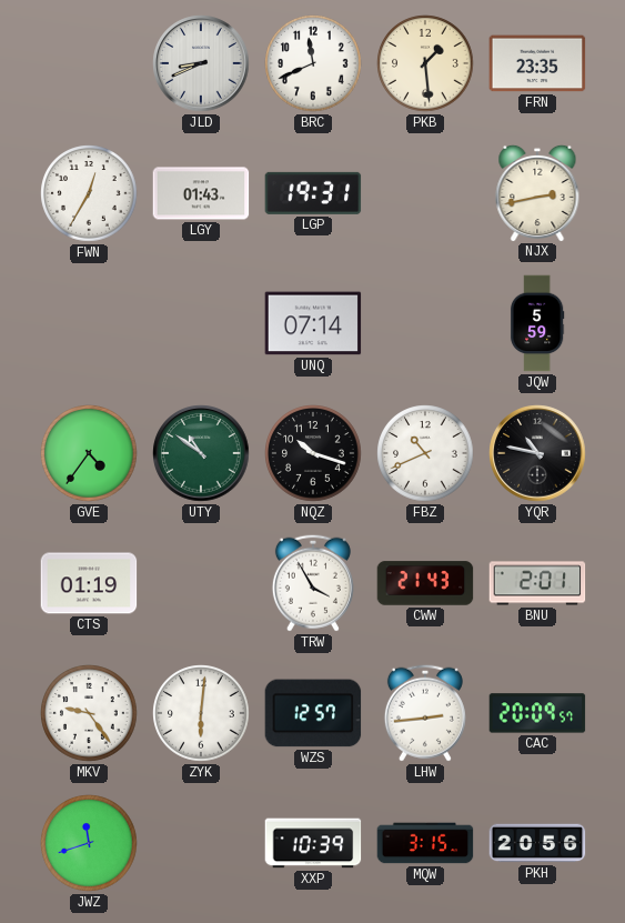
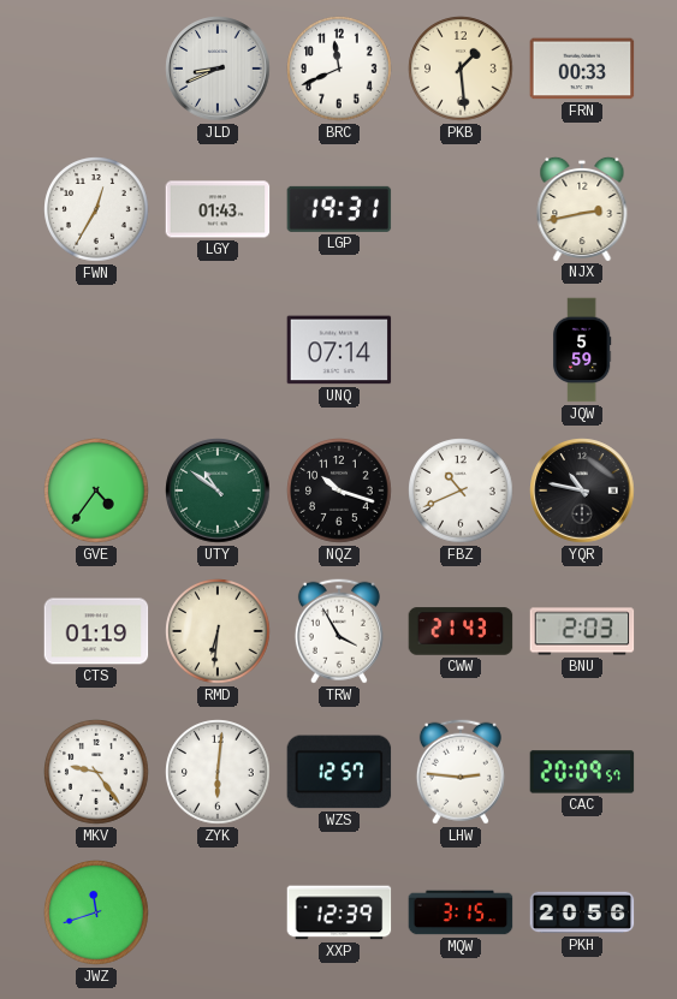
FRN: 23:35 -> 00:33 (582, 69)
RMD: none -> 6:31 (218, 631)
BNU: 2:01 -> 2:03 (582, 631)
LHW: 2:44 -> 2:46 (461, 772)
XXP: 10:39 -> 12:39 (339, 912)
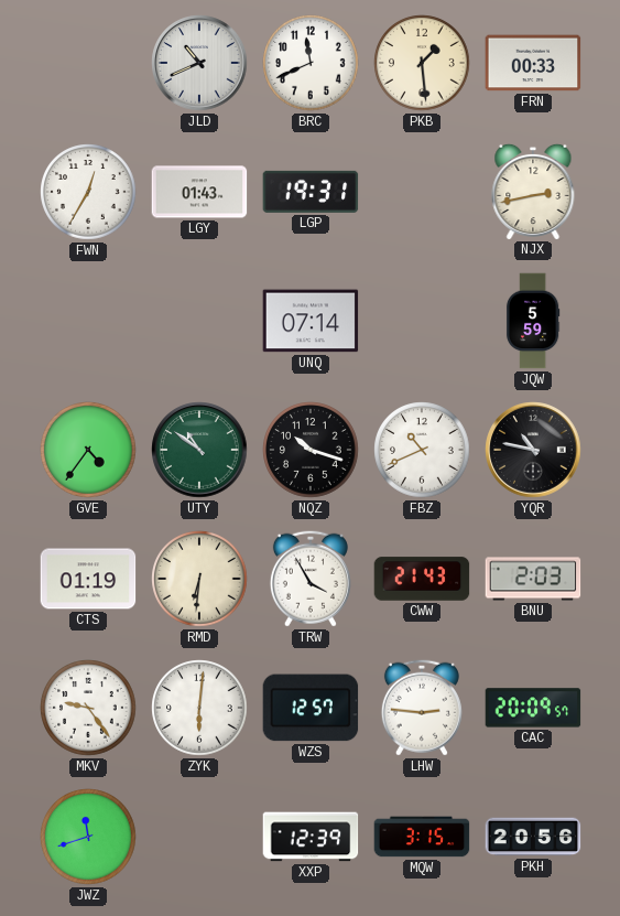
JLD: 8:41 -> 10:41 (199, 63)
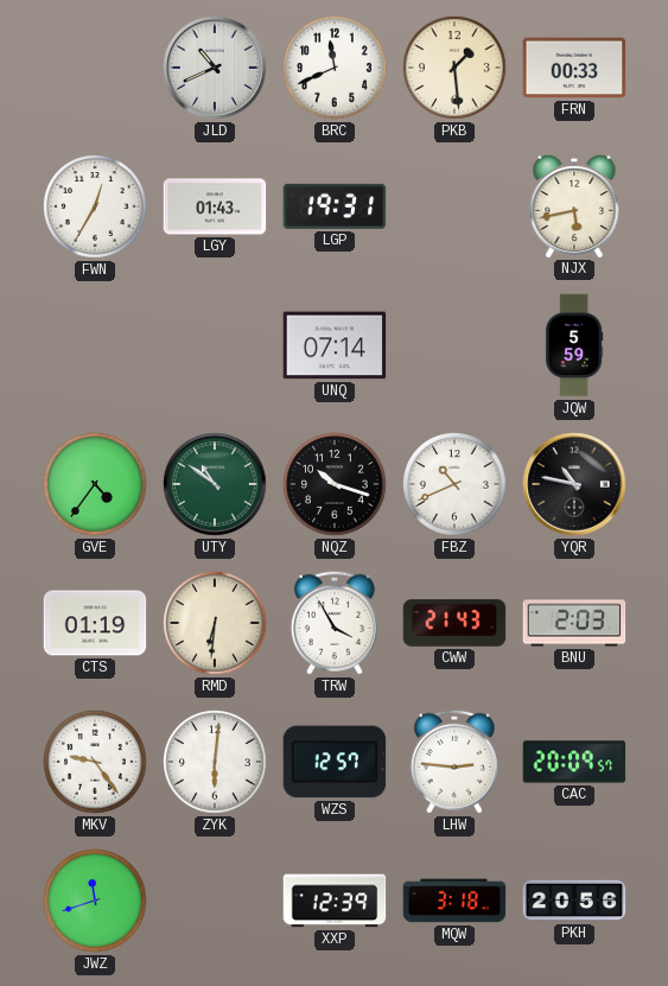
NJX: 2:43 -> 5:43 (574, 205)
MQW: 3:15 -> 3:18 (454, 901)
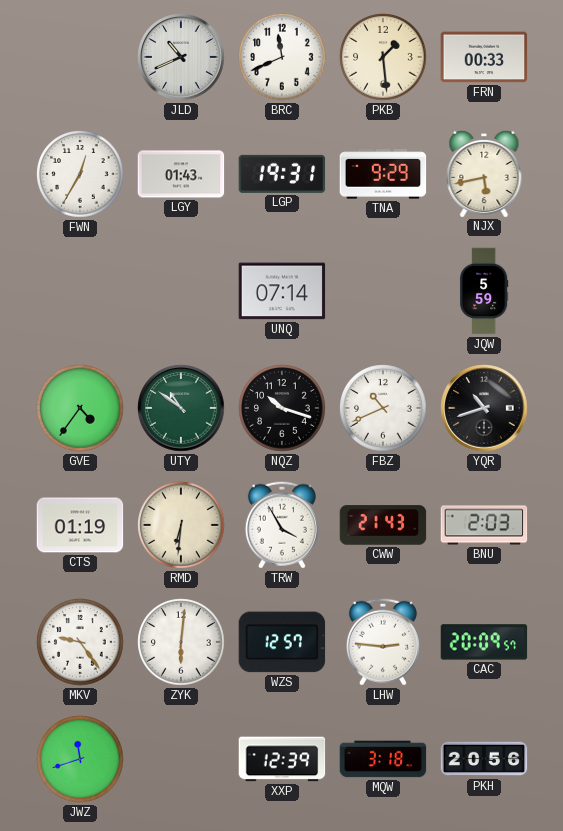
TNA: none -> 9:29 (383, 174)
YQR: 10:47 -> 10:42 (484, 408)
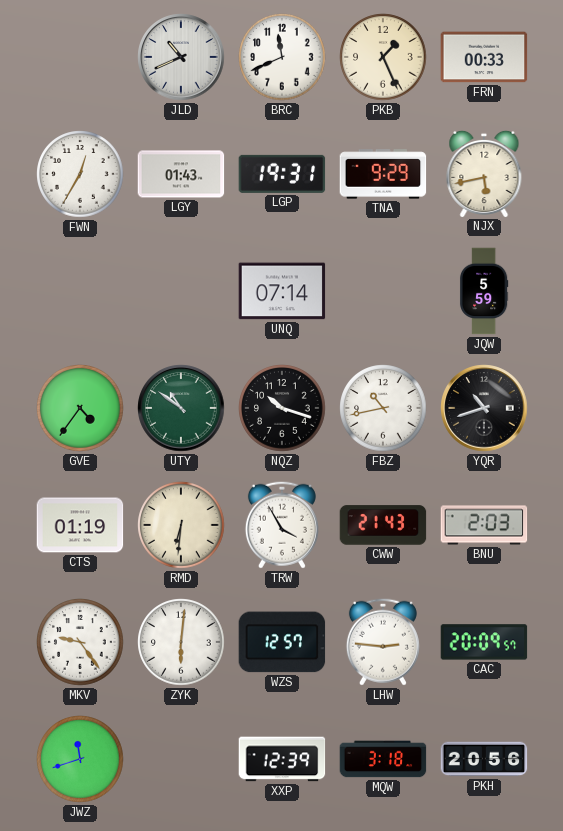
PKB: 1:29 -> 1:26 (383, 57)
FBZ: 10:41 -> 10:43 (383, 408)
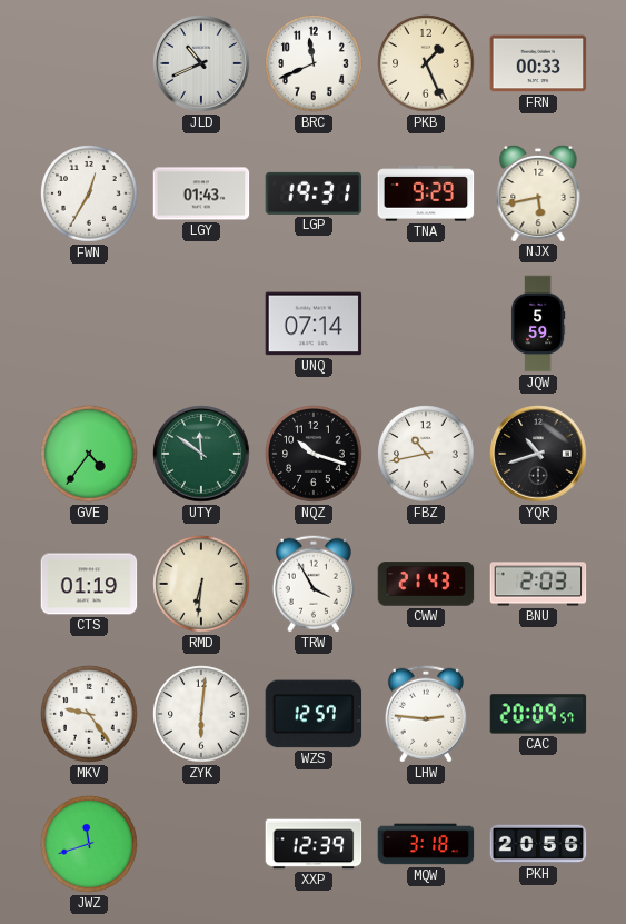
UTY: 10:51 -> 11:51 (201, 454)
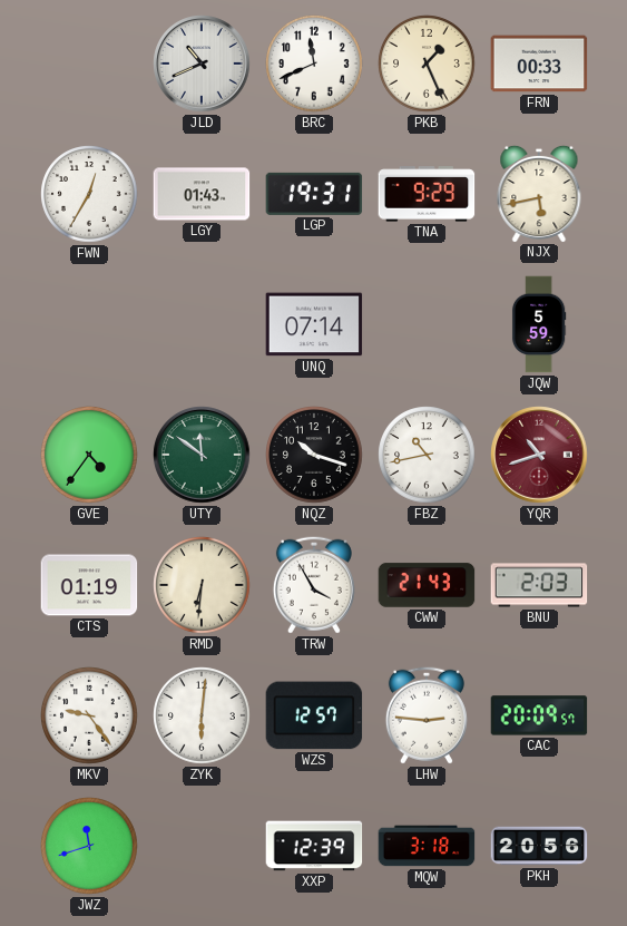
YQR dial: black -> burgundy (539, 455)
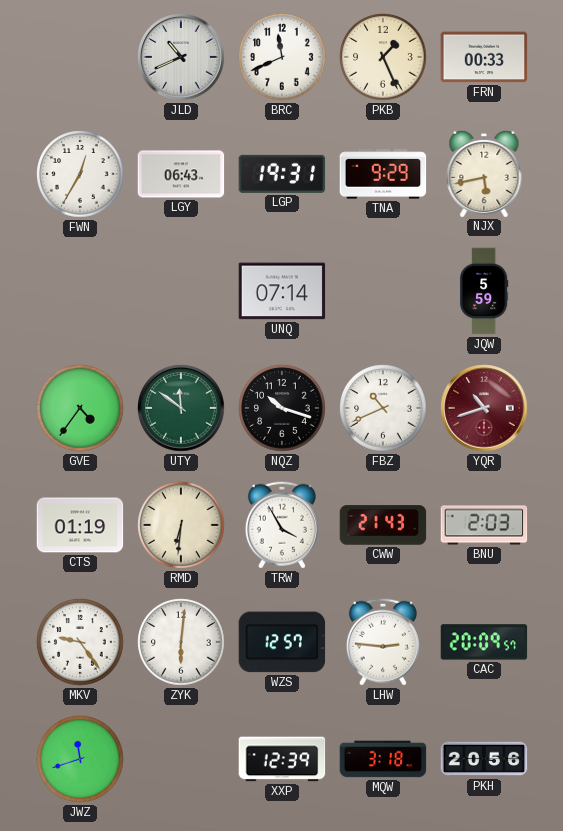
LGY: 01:43 -> 06:43 (181, 174)
FBZ: 10:43 -> 10:41 (383, 408)
